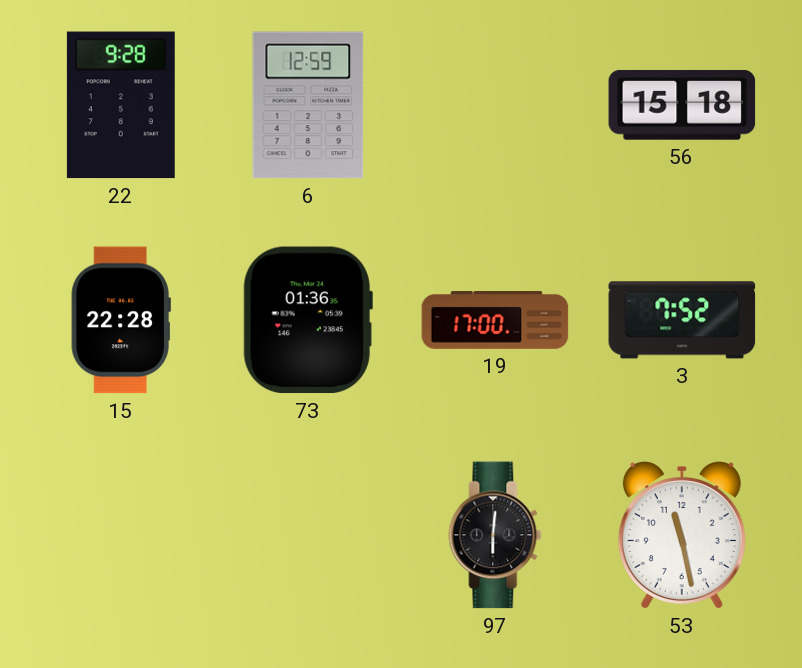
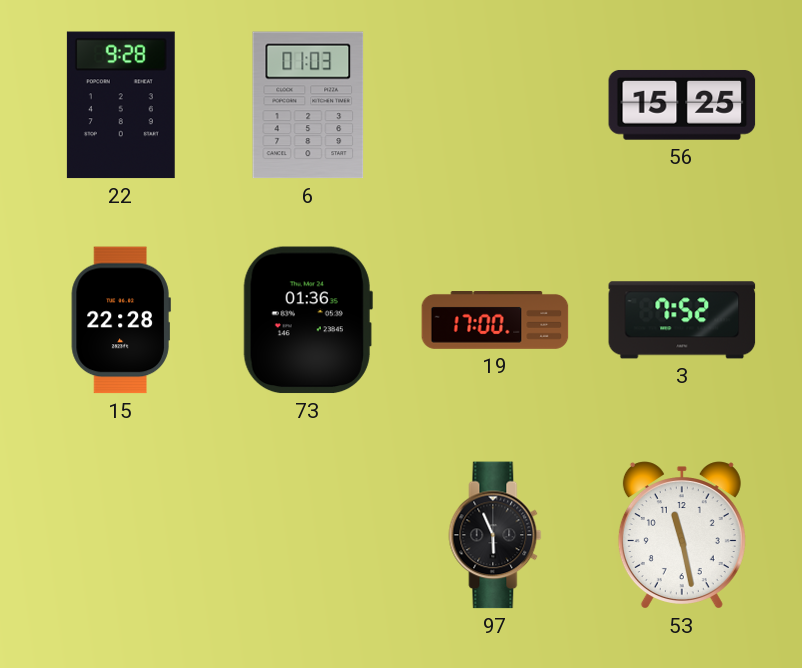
6: 12:59 -> 01:03 (308, 105)
56: 15:18 -> 15:25 (682, 105)
97: 6:01 -> 5:56 (495, 535)
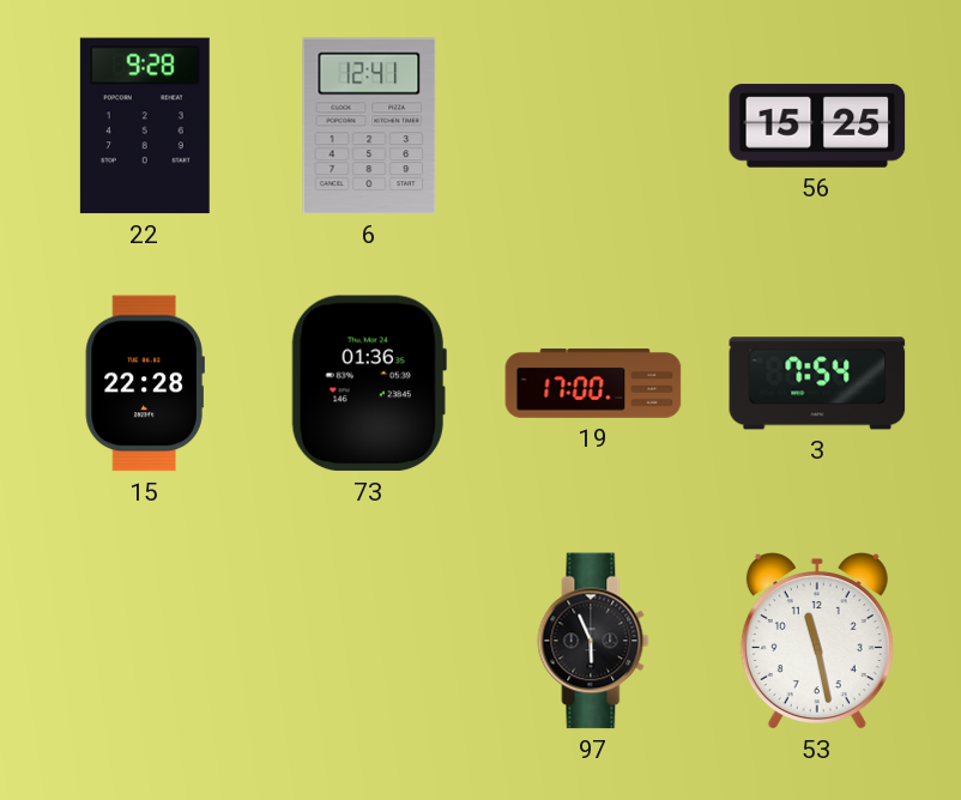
6: 01:03 -> 12:41 (369, 126)
3: 7:52 -> 7:54 (817, 383)
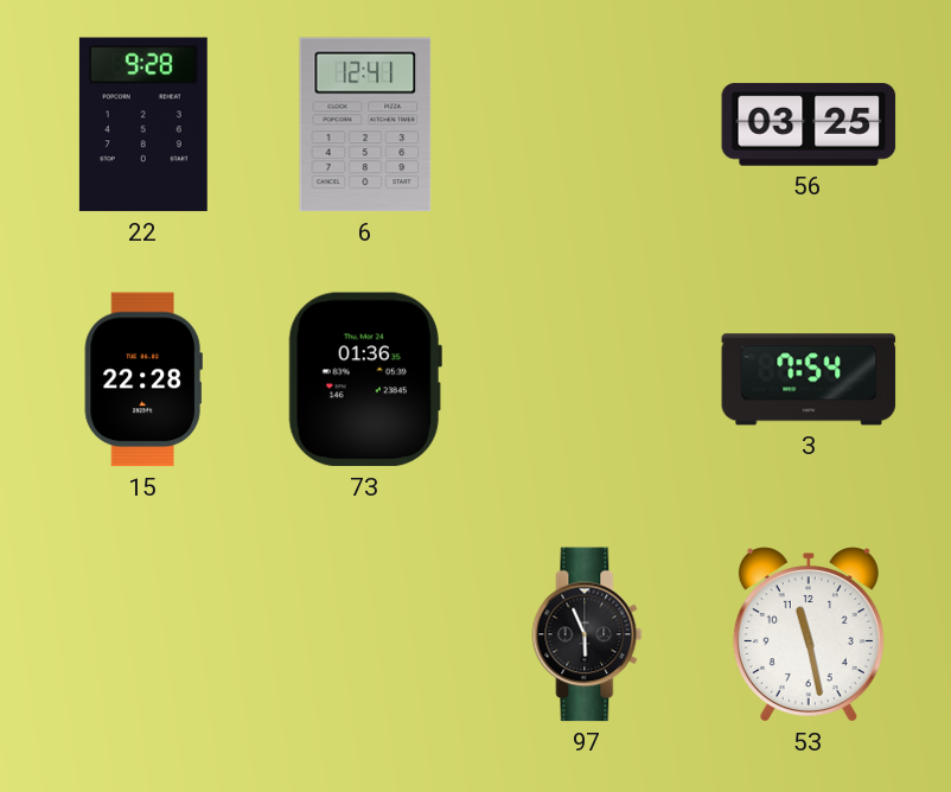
56: 15:25 -> 03:25 (809, 124)
19: 17:00 -> none (593, 384)
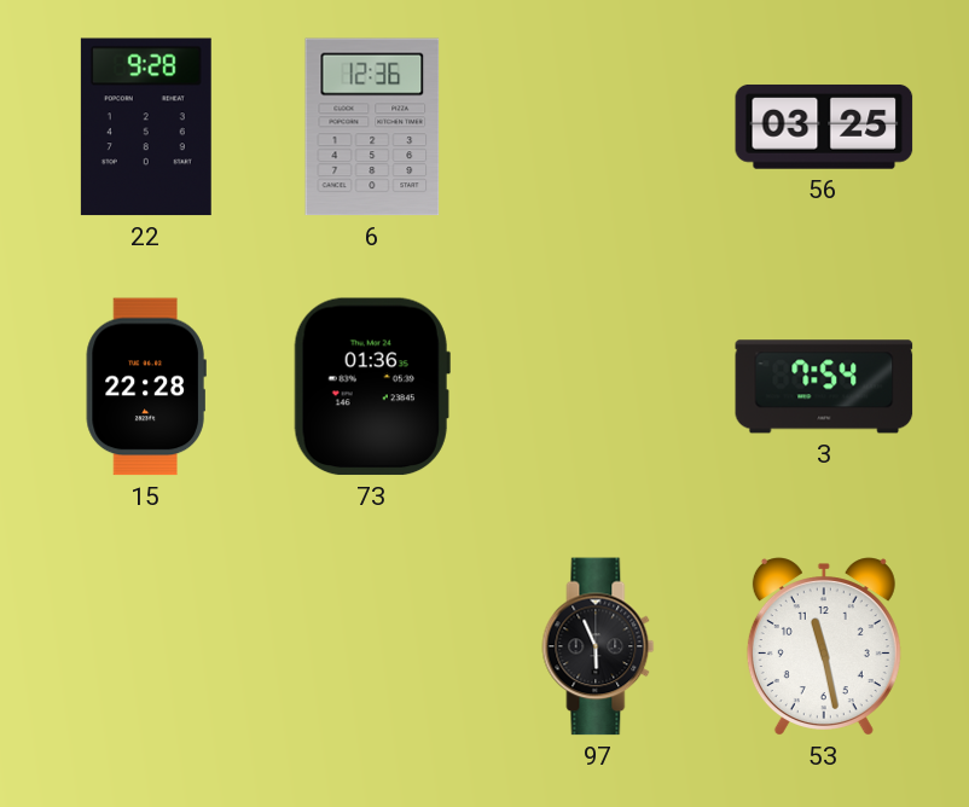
6: 12:41 -> 12:36 (372, 127)
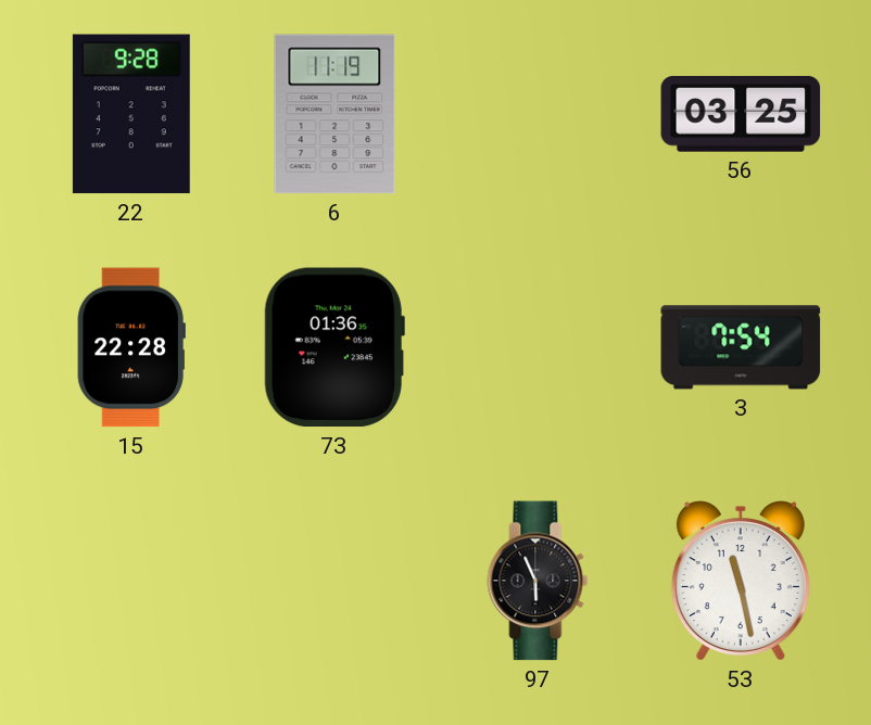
6: 12:36 -> 11:19 (334, 114)
